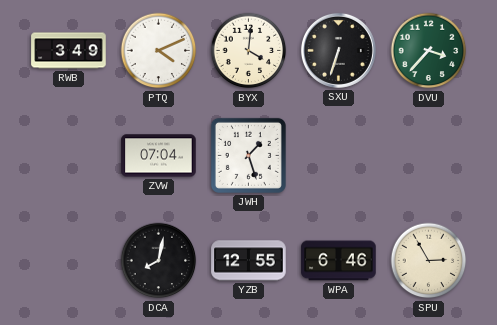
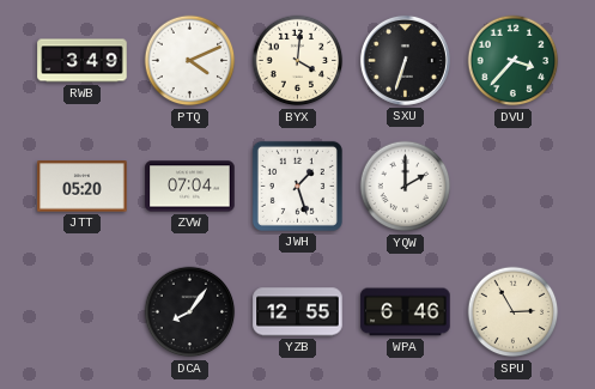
JTT: none -> 05:20 (83, 187)
YQW: none -> 2:00 (406, 187)
DCA: 8:02 -> 8:06 (190, 312)
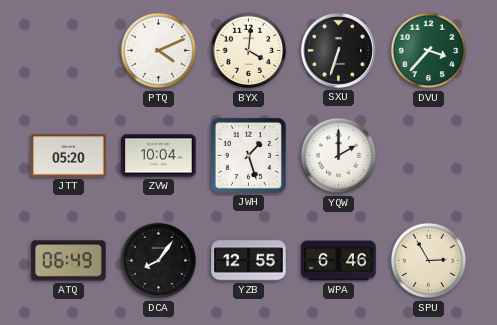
RWB: 3:49 -> none (83, 61)
ZVW: 07:04 -> 10:04 (159, 156)
ATQ: none -> 06:49 (69, 261)
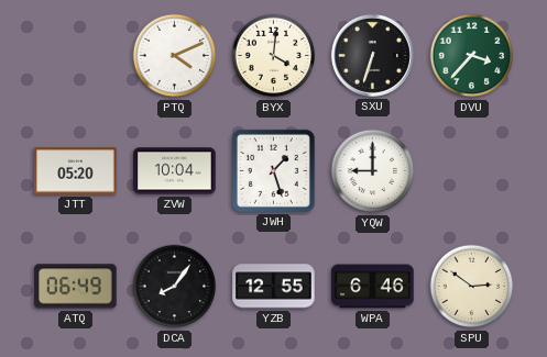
YQW: 2:00 -> 9:00 (373, 171)
SPU: 2:55 -> 2:51 (472, 287)
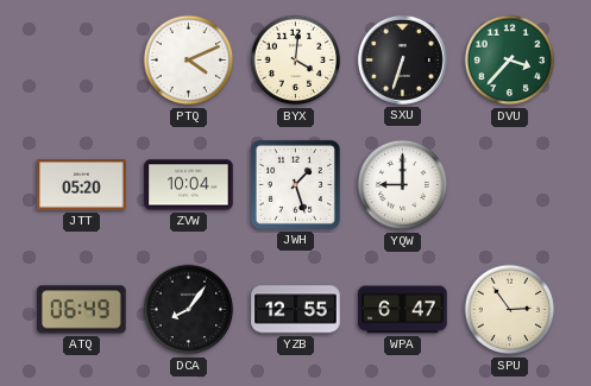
WPA: 6:46 -> 6:47 (403, 310)
SPU: 2:51 -> 2:54 (510, 310)
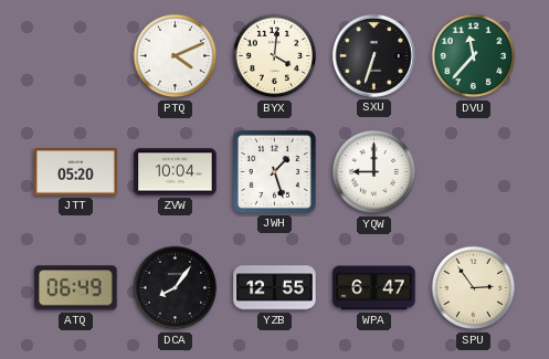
DVU: 3:37 -> 11:37 (474, 56)
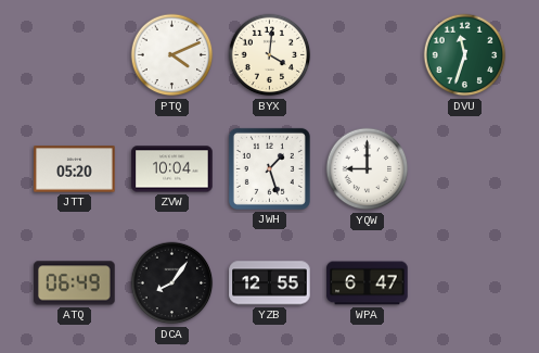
SXU: 6:33 -> none (373, 55)
DVU: 11:37 -> 11:33 (465, 55)
SPU: 2:54 -> none (474, 288)
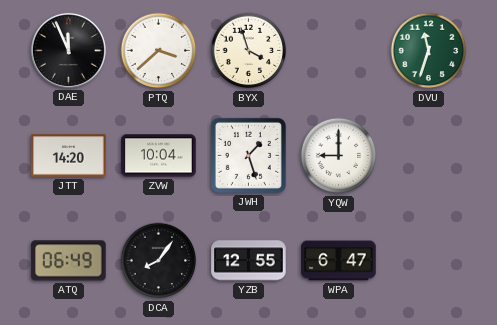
DAE: none -> 11:56 (68, 50)
PTQ: 4:11 -> 3:38 (159, 51)
BYX: 4:01 -> 3:57 (249, 51)
JTT: 05:20 -> 14:20 (69, 156)
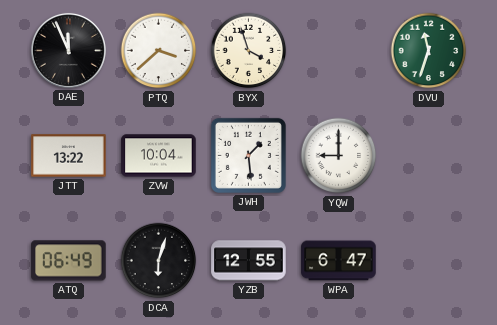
JTT: 14:20 -> 13:22 (69, 156)
JWH: 1:27 -> 1:29 (248, 155)
DCA: 8:06 -> 6:03 (159, 261)
